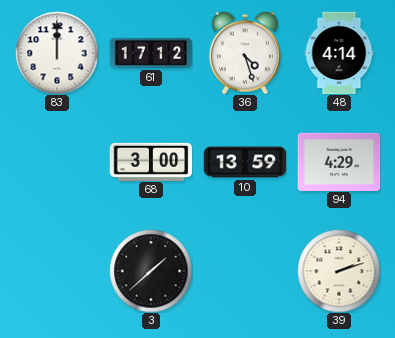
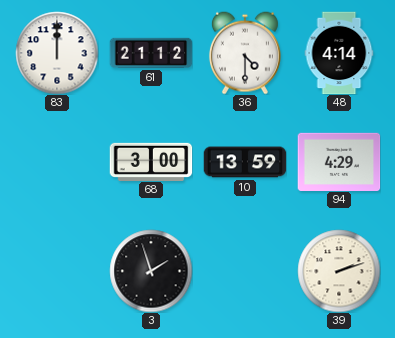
61: 17:12 -> 21:12 (151, 53)
36: 4:27 -> 4:30 (245, 53)
3: 1:38 -> 1:57 (151, 271)
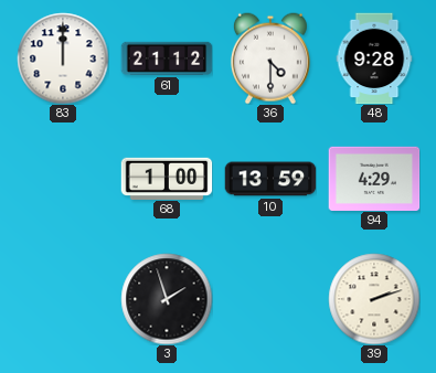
48: 4:14 -> 9:28 (374, 58)
68: 3:00 -> 1:00 (167, 178)
